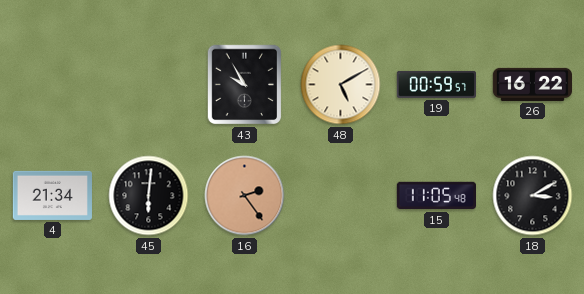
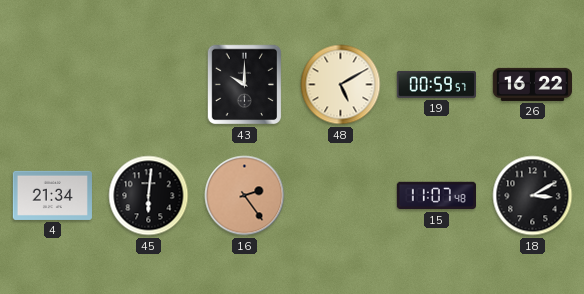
43: 9:55 -> 10:00 (245, 85)
15: 11:05 -> 11:07 (436, 196)
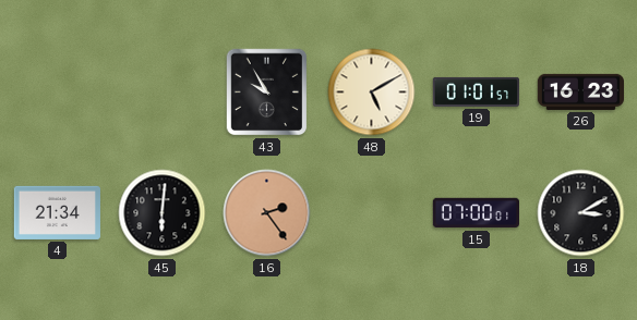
43: 10:00 -> 9:55 (267, 93)
19: 00:59 -> 01:01 (476, 91)
26: 16:22 -> 16:23 (580, 91)
15: 11:07 -> 07:00 (476, 213)
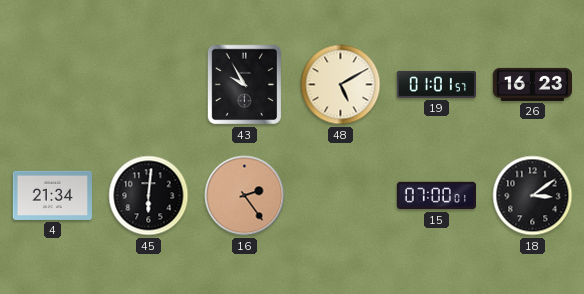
18: 3:10 -> 3:09 (533, 196)
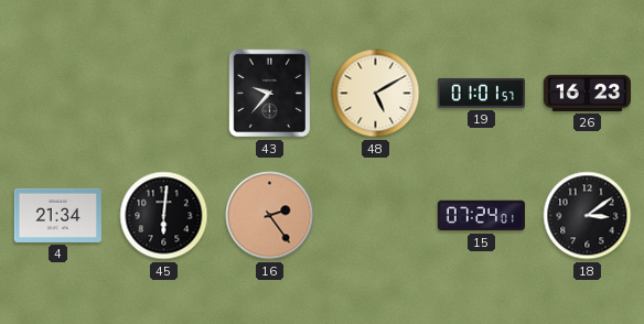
43: 9:55 -> 9:37 (270, 94)
15: 07:00 -> 07:24 (481, 216)
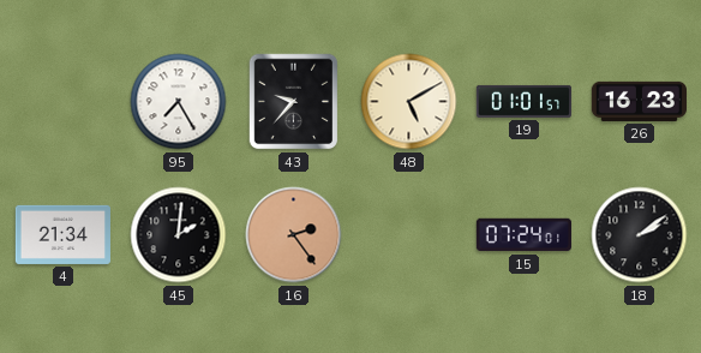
95: none -> 7:25 (179, 102)
45: 6:01 -> 2:01 (179, 235)
18: 3:09 -> 2:09 (640, 235)
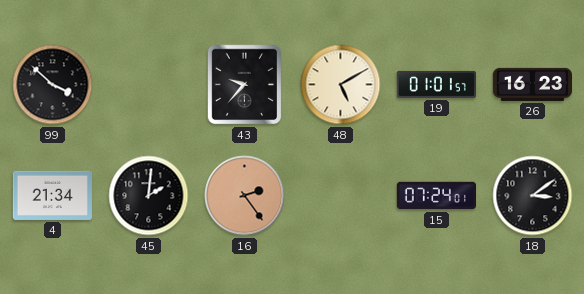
99: none -> 3:52 (53, 85)
95: 7:25 -> none (179, 102)
18: 2:09 -> 3:09 (533, 196)
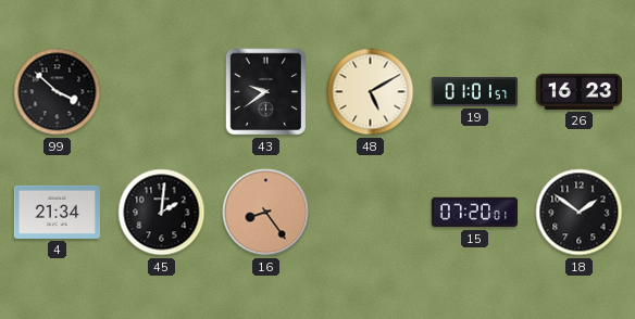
43: 9:37 -> 9:39 (266, 92)
16: 2:24 -> 8:24 (266, 213)
15: 07:24 -> 07:20 (474, 213)
18: 3:09 -> 1:51 (580, 213)
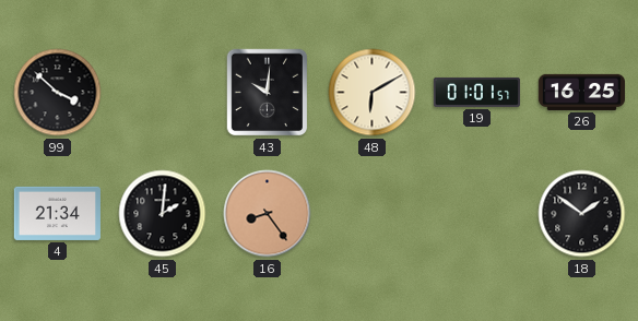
43: 9:39 -> 10:01 (268, 93)
48: 5:10 -> 6:10 (373, 93)
26: 16:23 -> 16:25 (581, 92)
15: 07:20 -> none (474, 213)
